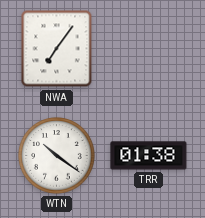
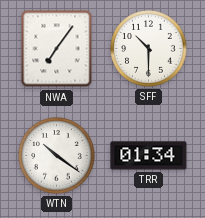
SFF: none -> 10:30 (149, 49)
TRR: 01:38 -> 01:34 (149, 156)
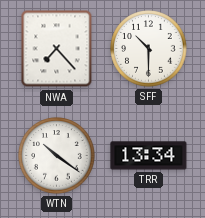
NWA: 7:06 -> 7:23 (57, 49)
TRR: 01:34 -> 13:34 (149, 156)
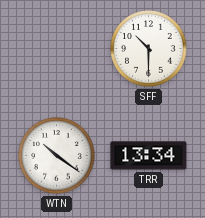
NWA: 7:23 -> none (57, 49)
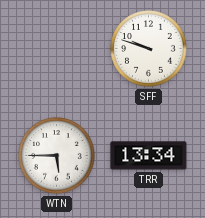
SFF: 10:30 -> 9:48 (149, 49)
WTN: 10:21 -> 5:45 (57, 156)
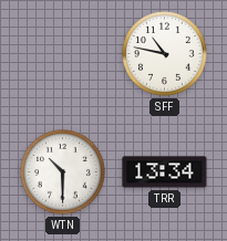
SFF: 9:48 -> 10:47 (165, 54)
WTN: 5:45 -> 10:30 (63, 172)
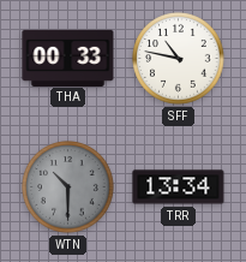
THA: none -> 00:33 (68, 58)
WTN dial: white -> grey (68, 187)
